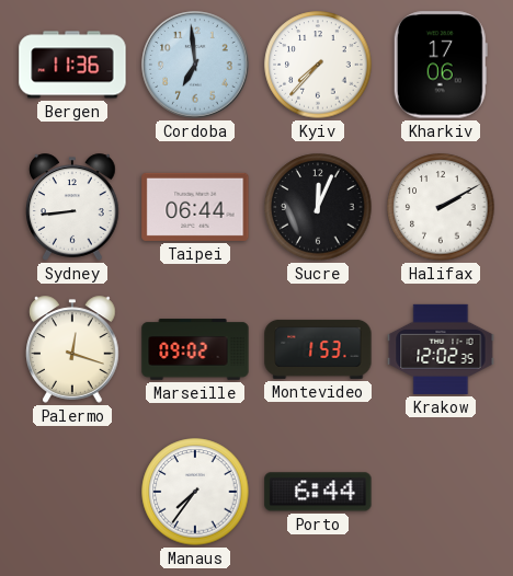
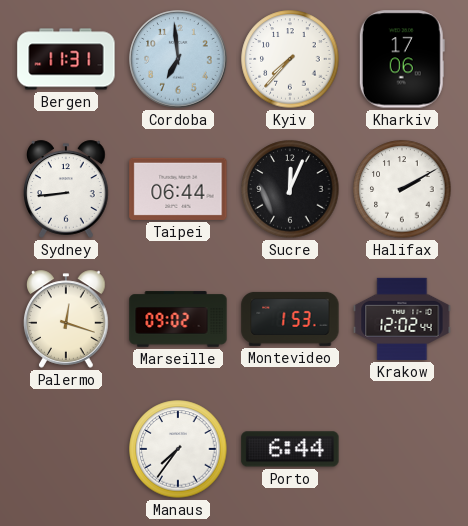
Bergen: 11:36 -> 11:31 (66, 59)
Krakow: 12:02:35 -> 12:02:44 (402, 319)
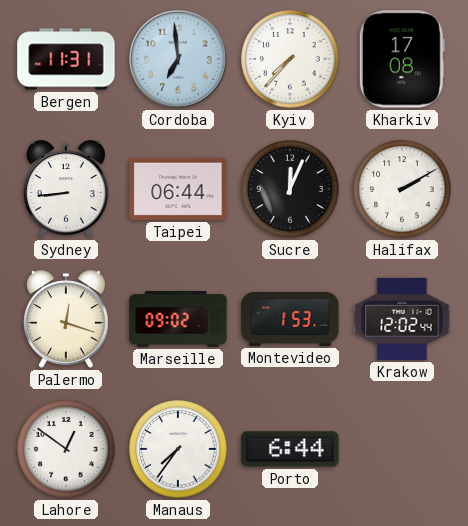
Kharkiv: 17:06 -> 17:08 (402, 59)
Lahore: none -> 12:51 (66, 449)
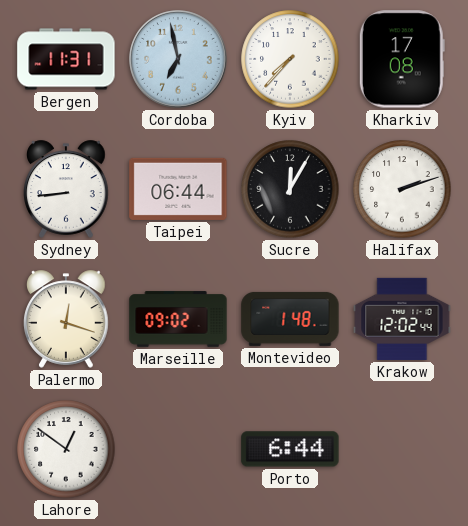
Cordoba: 6:59 -> 6:58 (178, 59)
Sucre: 12:04 -> 12:05 (290, 189)
Halifax: 2:10 -> 2:12 (402, 189)
Montevideo: 1:53 -> 1:48 (290, 319)
Manaus: 7:36 -> none (178, 449)
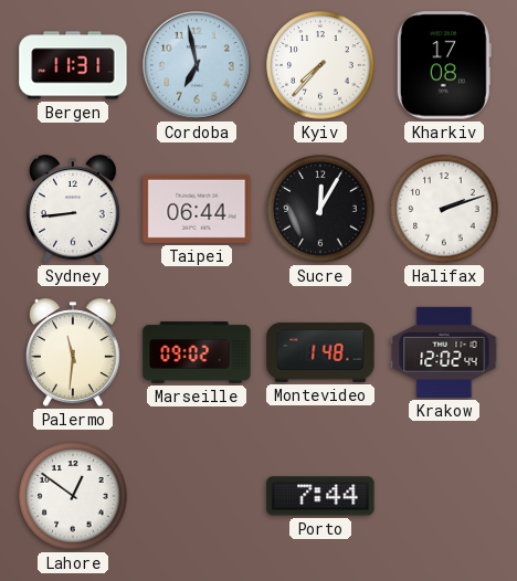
Palermo: 12:18 -> 11:31 (74, 352)
Porto: 6:44 -> 7:44 (320, 496)
